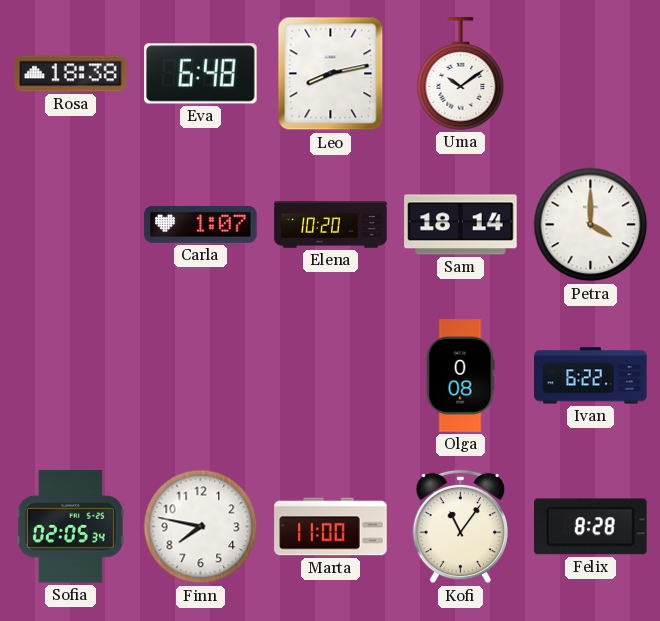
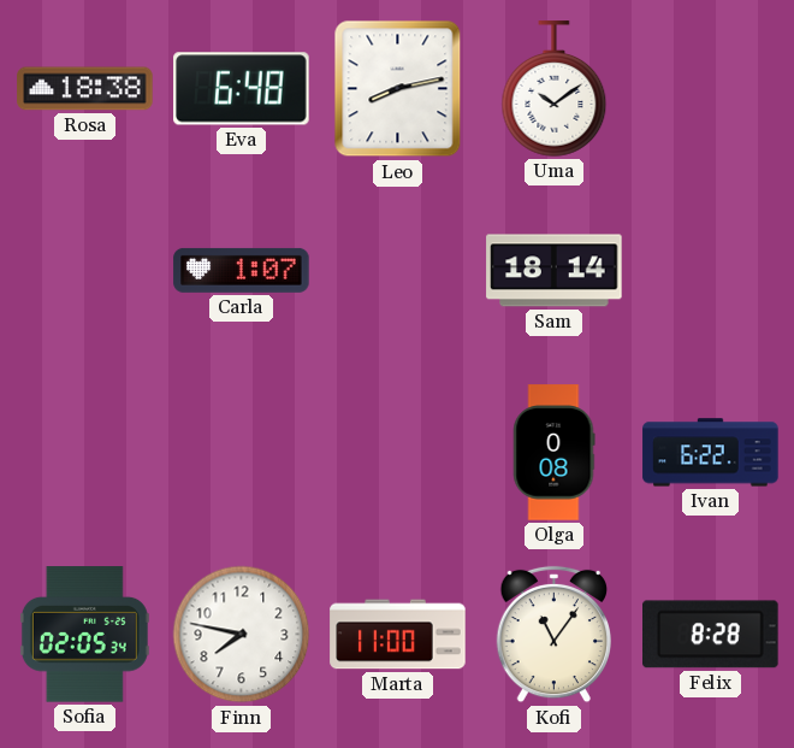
Elena: 10:20 -> none (331, 225)
Petra: 4:00 -> none (591, 225)
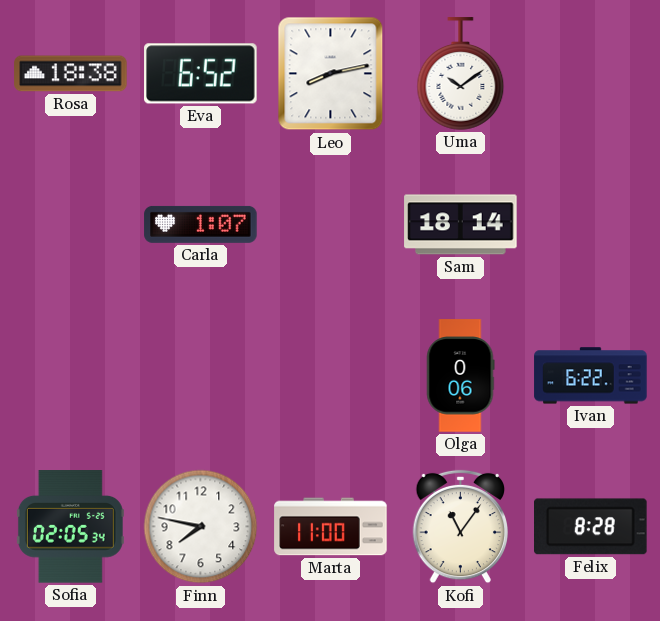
Eva: 6:48 -> 6:52 (201, 74)
Olga: 0:08 -> 0:06 (460, 376)
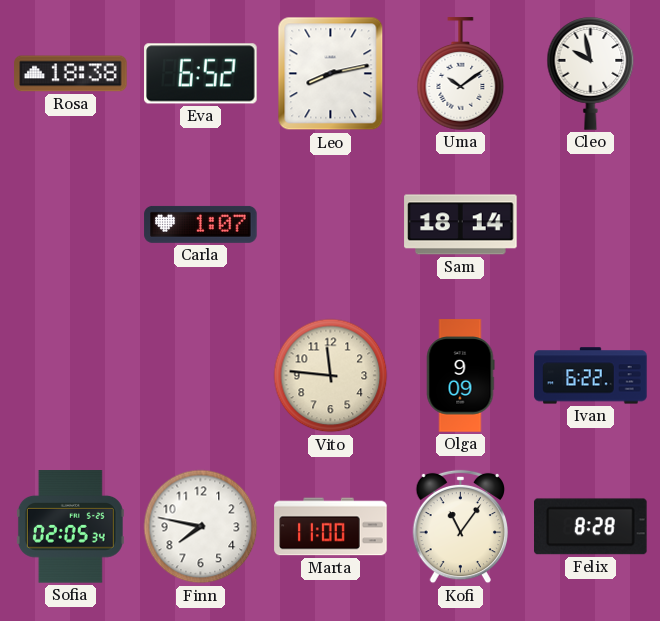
Cleo: none -> 9:58 (591, 74)
Vito: none -> 11:46 (331, 376)
Olga: 0:06 -> 9:09 (460, 376)
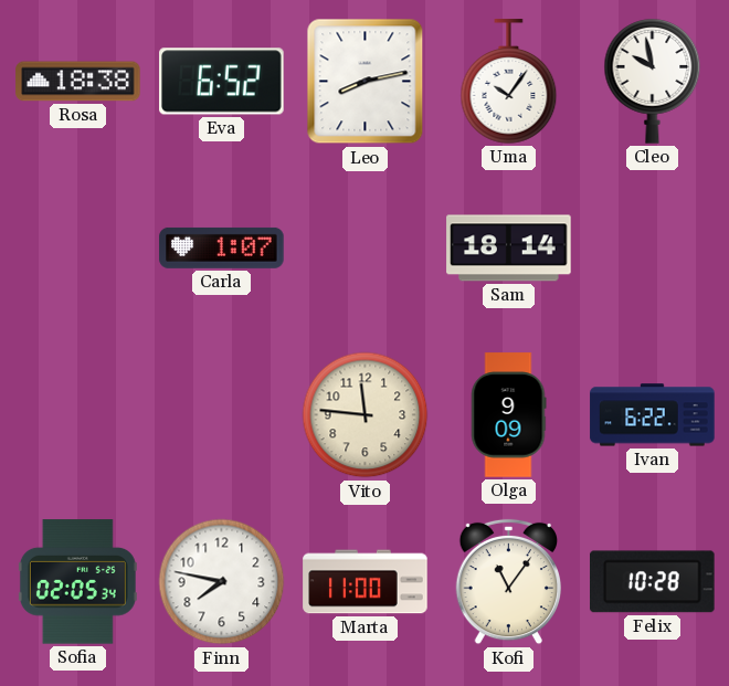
Uma: 10:09 -> 10:06 (509, 82)
Felix: 8:28 -> 10:28 (653, 582)
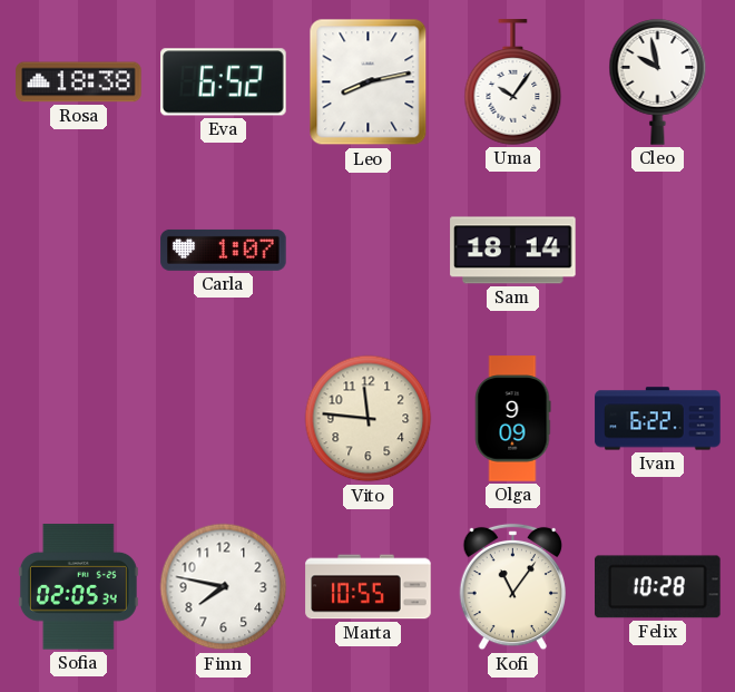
Marta: 11:00 -> 10:55 (369, 587)
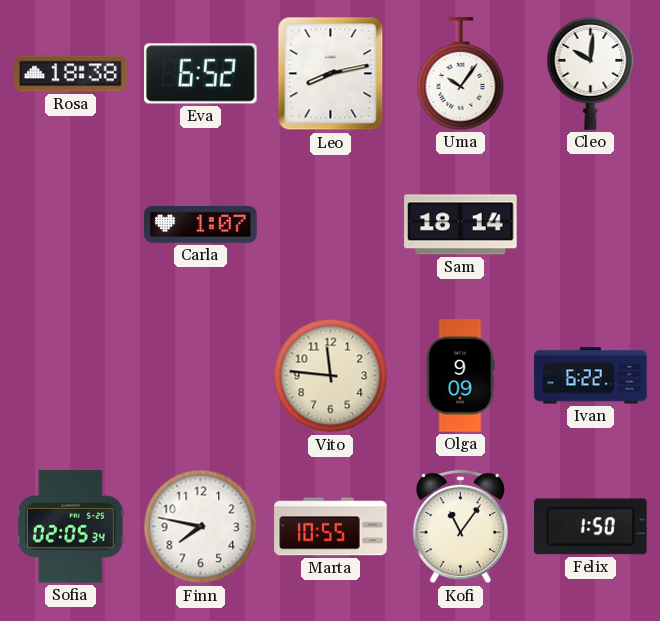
Cleo: 9:58 -> 10:01 (591, 74)
Felix: 10:28 -> 1:50 (591, 527)
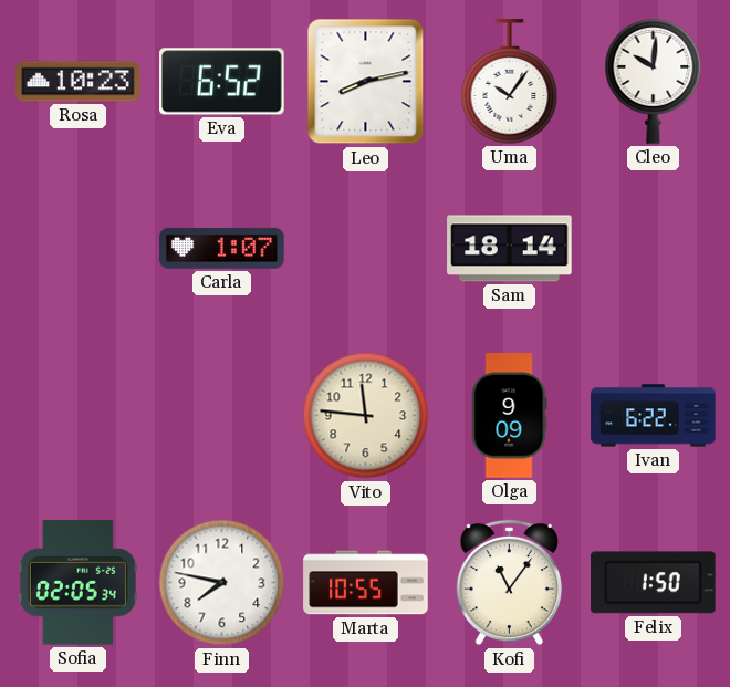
Rosa: 18:38 -> 10:23 (79, 82)
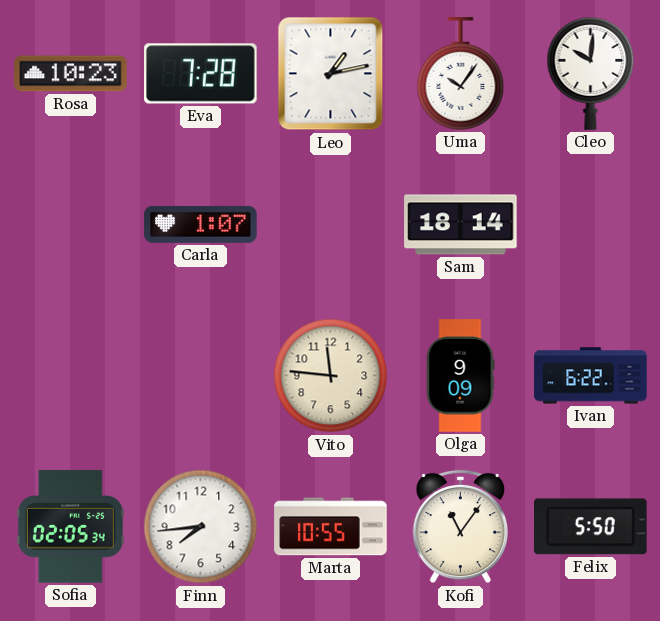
Eva: 6:52 -> 7:28 (201, 74)
Leo: 8:13 -> 1:13 (331, 74)
Finn: 7:47 -> 7:44 (201, 527)
Felix: 1:50 -> 5:50 (591, 527)
